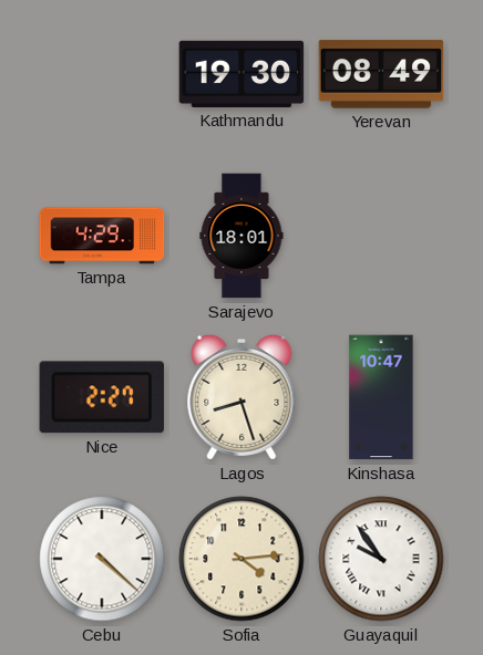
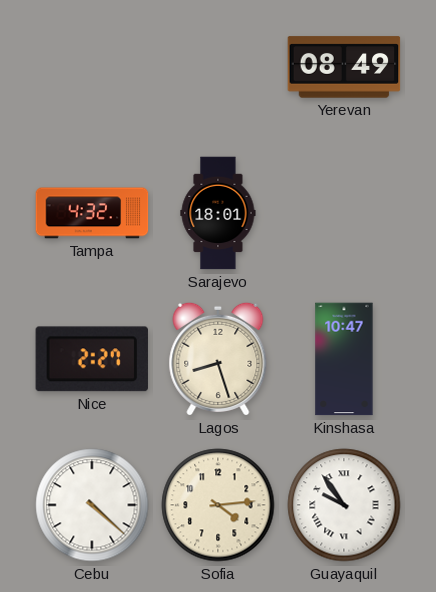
Kathmandu: 19:30 -> none (242, 74)
Tampa: 4:29 -> 4:32 (92, 213)
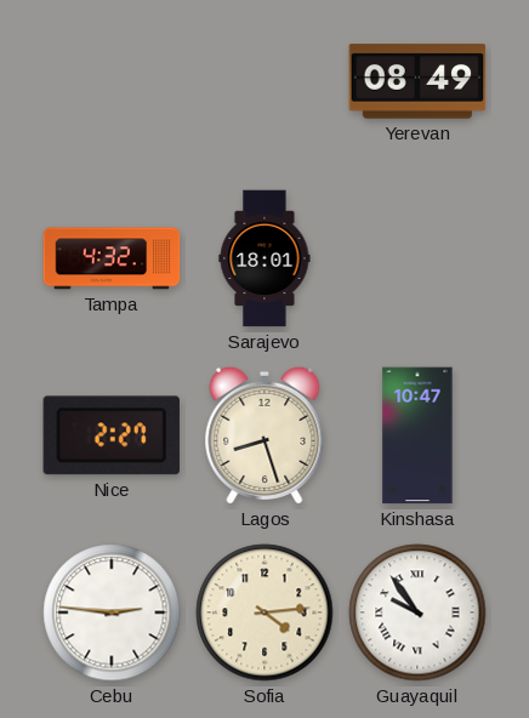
Cebu: 4:22 -> 2:46 (112, 612)
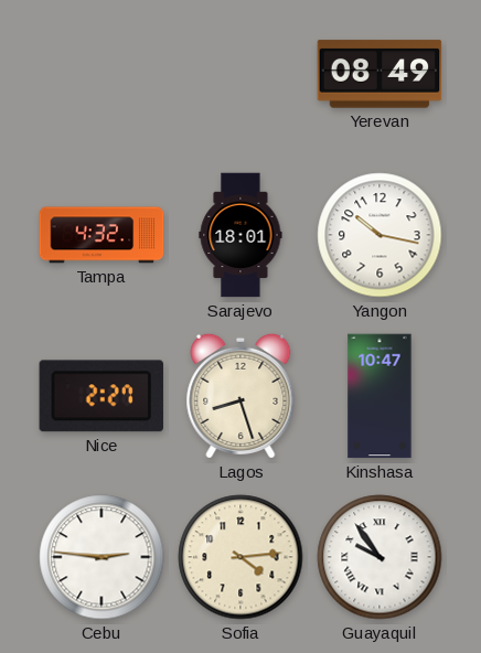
Yangon: none -> 10:17 (380, 235)
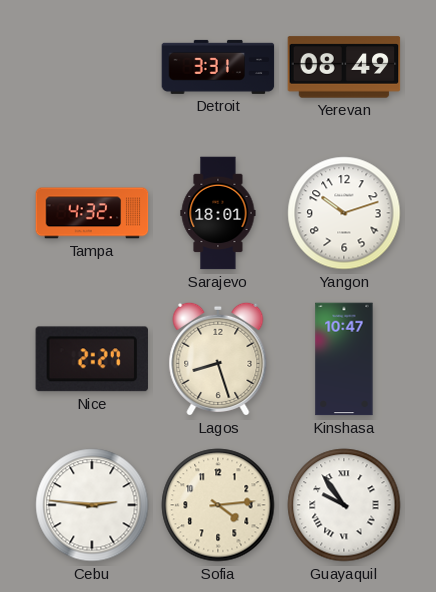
Detroit: none -> 3:31 (218, 67)
Yangon: 10:17 -> 10:12 (344, 213)
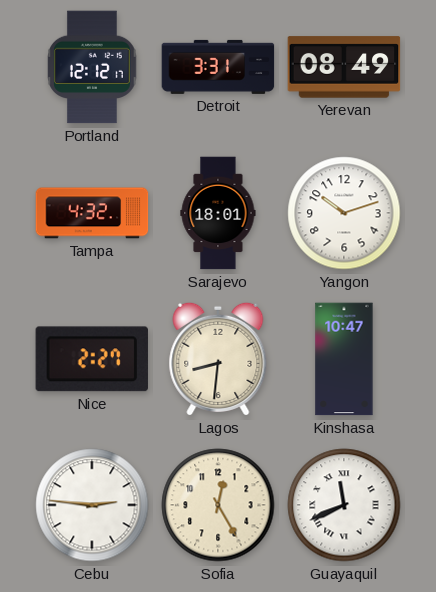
Portland: none -> 12:12 (92, 67)
Lagos: 8:27 -> 8:31 (218, 359)
Sofia: 4:14 -> 12:25 (218, 505)
Guayaquil: 9:54 -> 11:41 (344, 505)
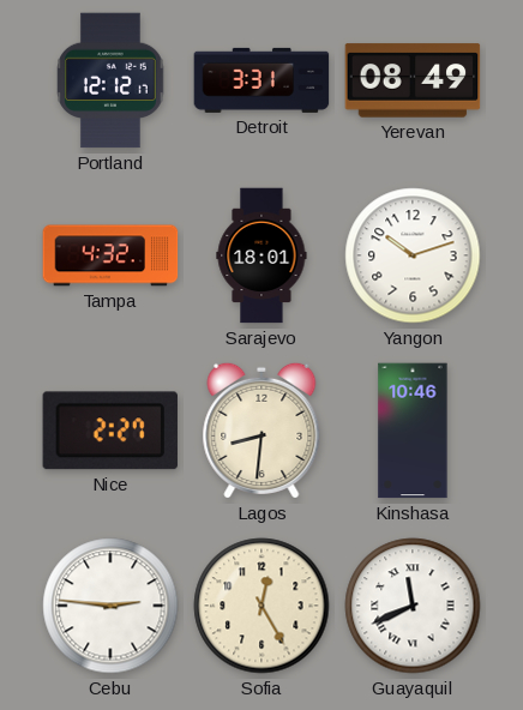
Kinshasa: 10:47 -> 10:46 (413, 431)
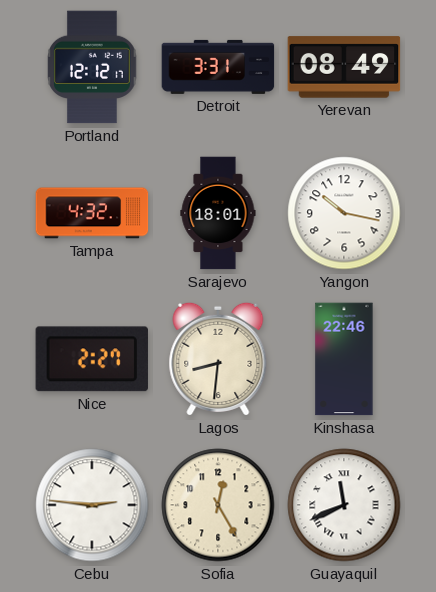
Yangon: 10:12 -> 10:17 (344, 213)
Kinshasa: 10:46 -> 22:46 (344, 359)
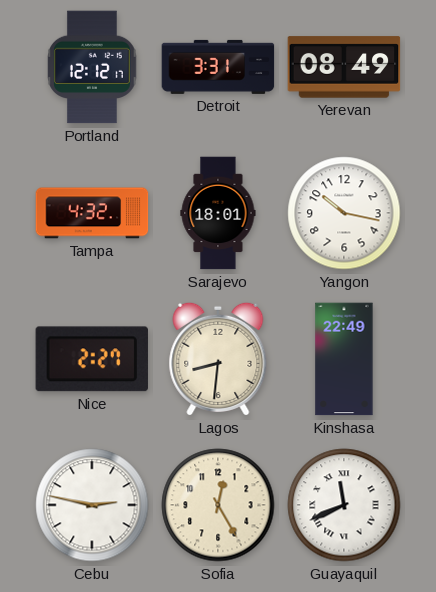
Kinshasa: 22:46 -> 22:49 (344, 359)
Cebu: 2:46 -> 2:47 (92, 505)
